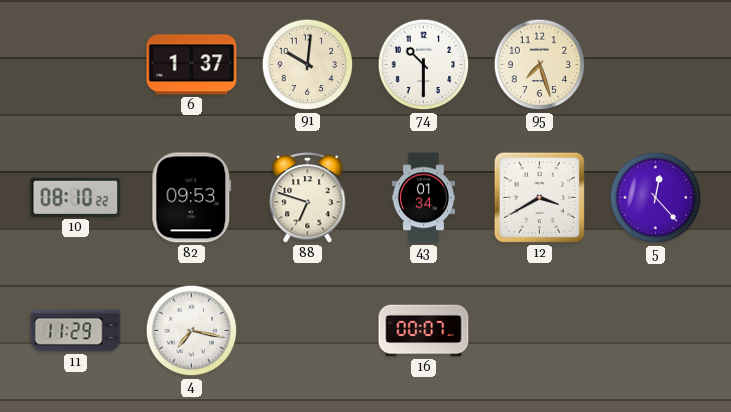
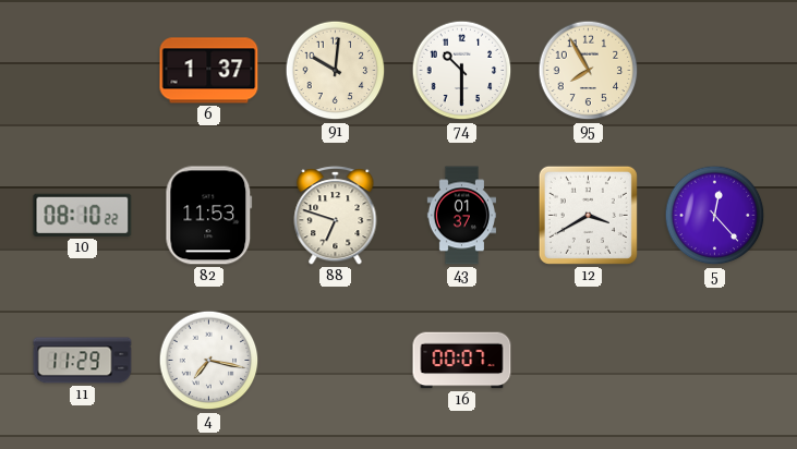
95: 7:27 -> 7:55 (589, 71)
82: 09:53 -> 11:53 (209, 216)
43: 01:34 -> 01:37 (461, 216)
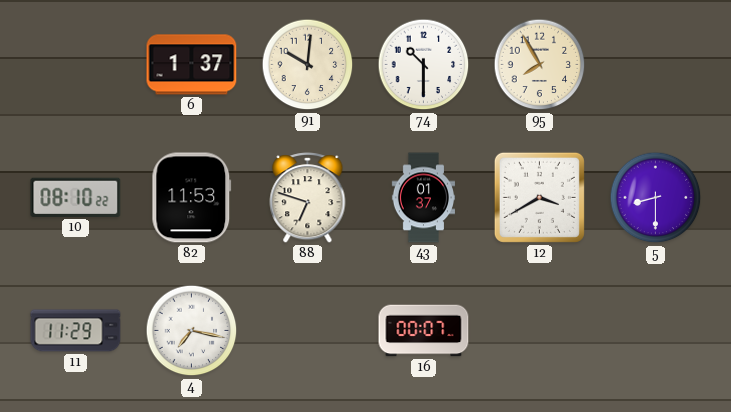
5: 12:23 -> 8:30 (656, 198)
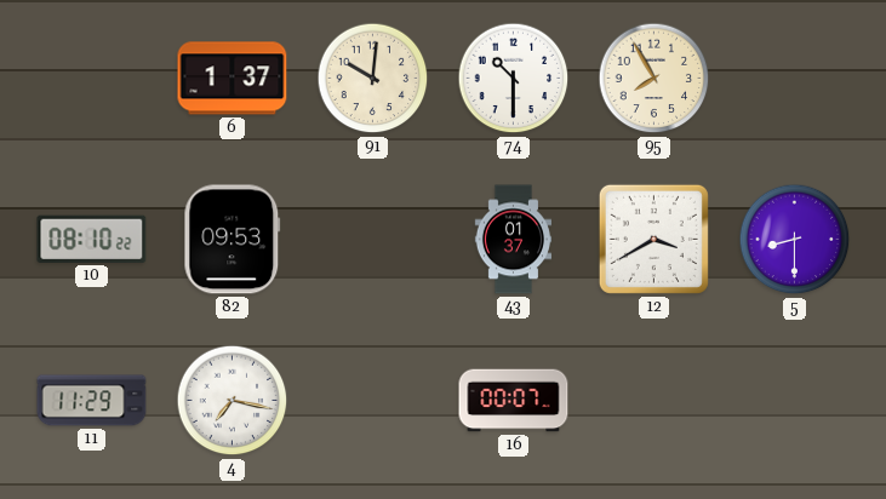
82: 11:53 -> 09:53 (233, 240)
88: 6:48 -> none (308, 198)
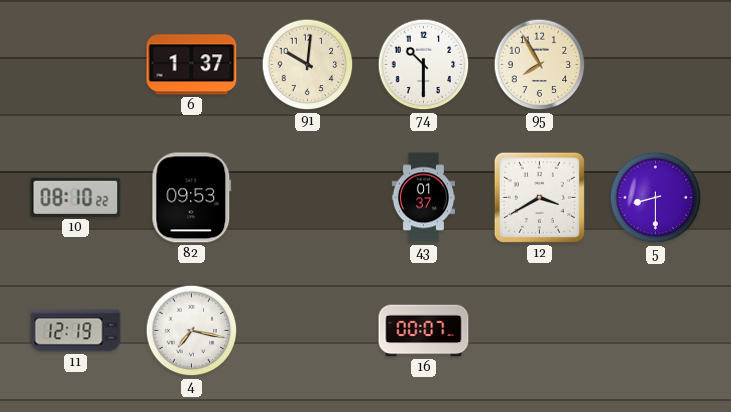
11: 11:29 -> 12:19 (76, 331)
